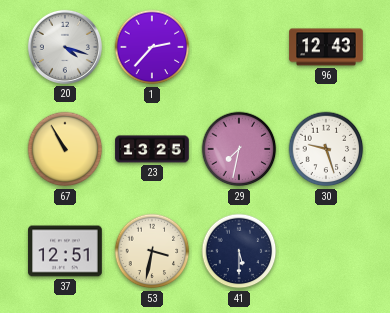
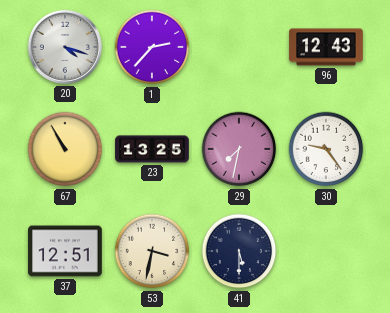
30: 9:27 -> 9:24 (326, 149)
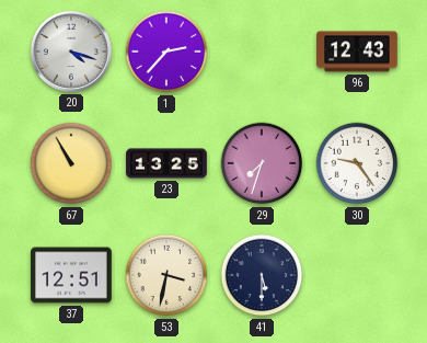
29: 7:32 -> 7:33 (262, 163)
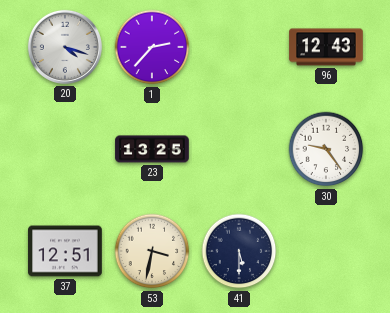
67: 10:55 -> none (71, 163)
29: 7:33 -> none (262, 163)
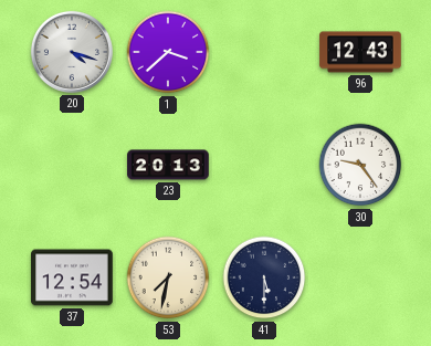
1: 2:37 -> 3:38 (168, 52)
23: 13:25 -> 20:13 (168, 165)
37: 12:51 -> 12:54 (72, 277)
53: 3:32 -> 7:32 (168, 277)
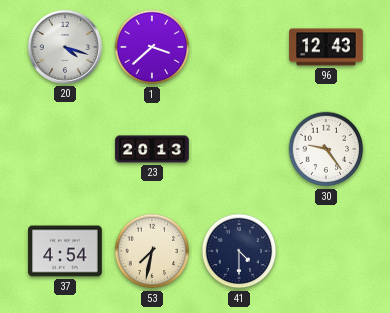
37: 12:54 -> 4:54 (65, 251)
41: 5:30 -> 4:30 (239, 251)
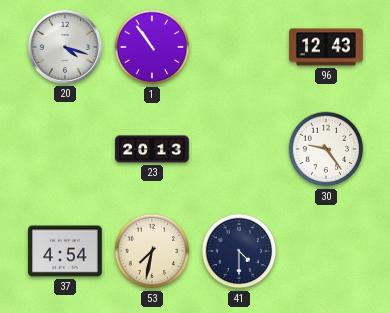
1: 3:38 -> 10:54 (152, 47)
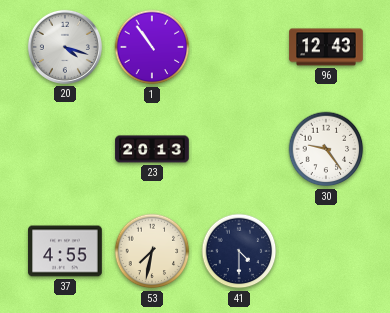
37: 4:54 -> 4:55 (65, 251)
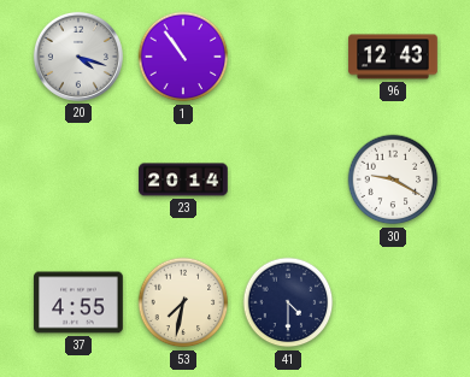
23: 20:13 -> 20:14 (183, 179)
30: 9:24 -> 9:20 (393, 179)
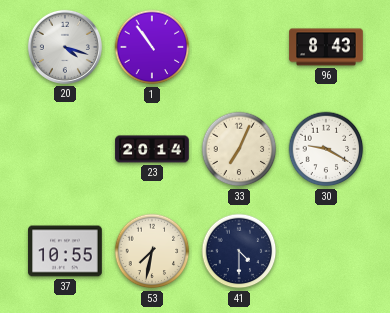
96: 12:43 -> 8:43 (326, 47)
33: none -> 7:04 (239, 149)
37: 4:55 -> 10:55 (65, 251)
